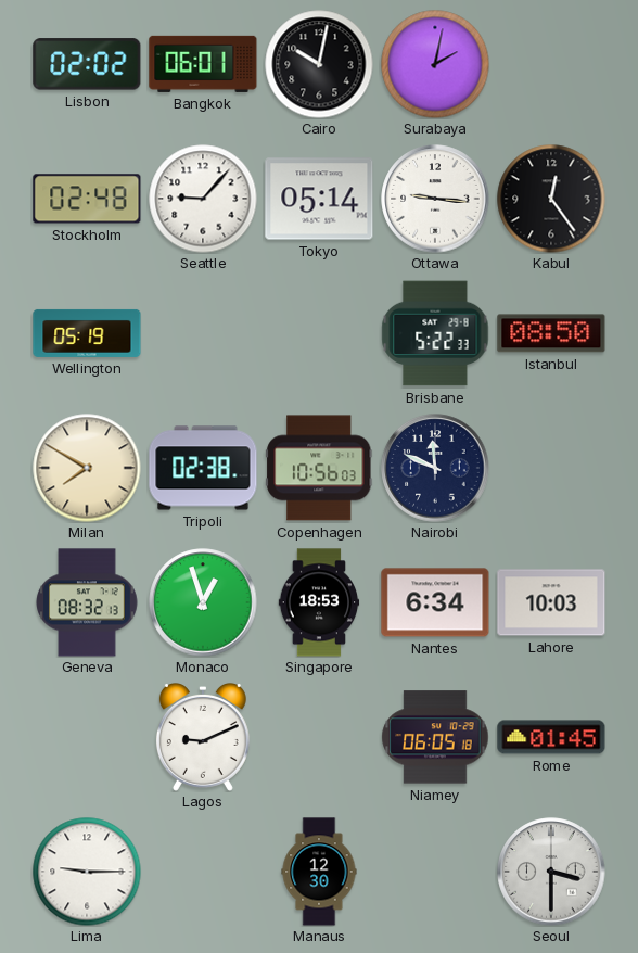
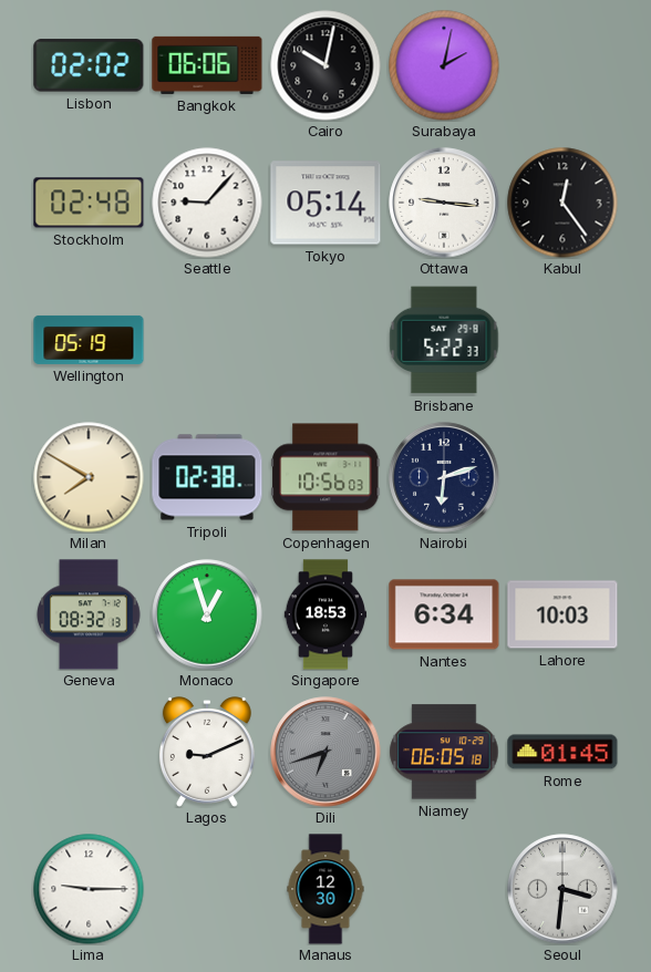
Bangkok: 06:01 -> 06:06 (207, 65)
Istanbul: 08:50 -> none (551, 333)
Nairobi: 11:49 -> 6:12 (444, 477)
Dili: none -> 6:42 (325, 752)
Seoul: 3:30 -> 3:31 (562, 889)
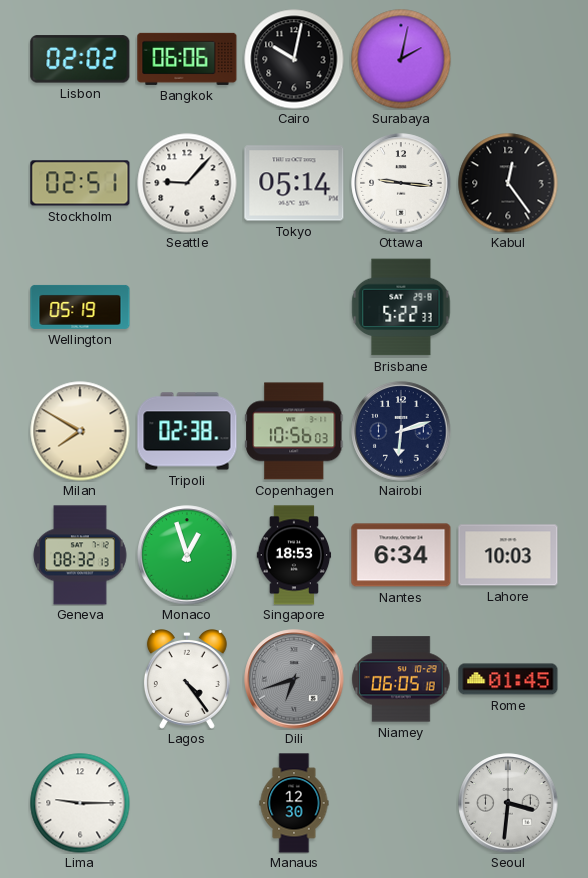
Stockholm: 02:48 -> 02:51 (80, 183)
Lagos: 9:11 -> 4:24 (187, 680)
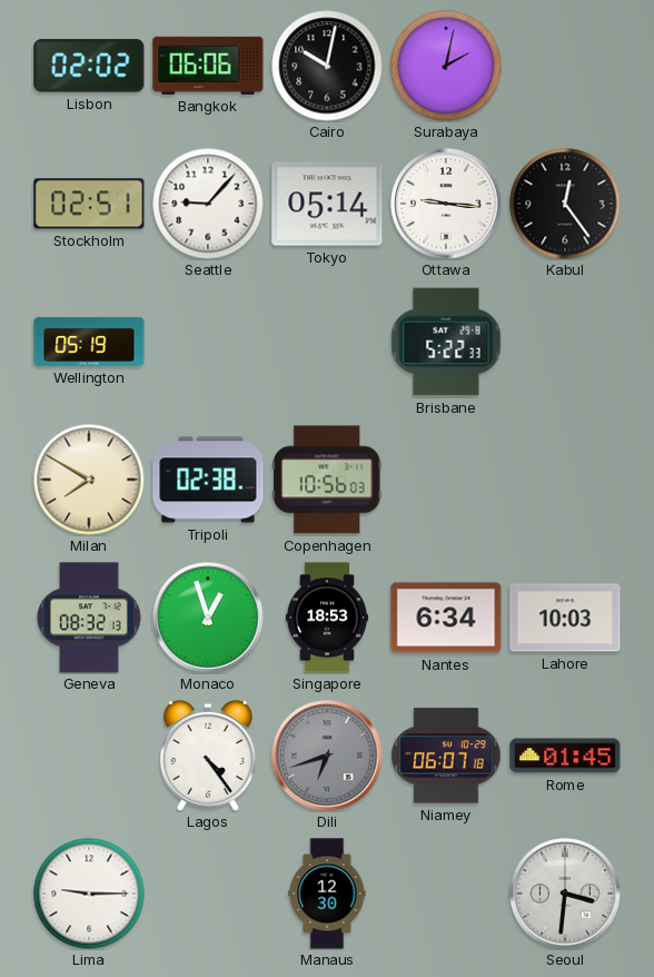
Nairobi: 6:12 -> none (401, 431)
Niamey: 06:05 -> 06:07 (446, 756)
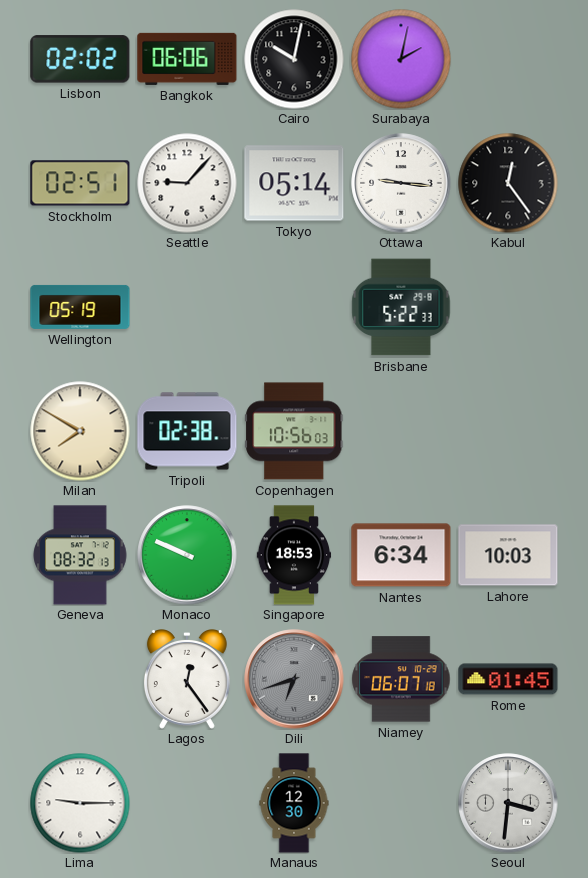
Monaco: 12:57 -> 9:49 (187, 555)
Lagos: 4:24 -> 12:24 (187, 680)
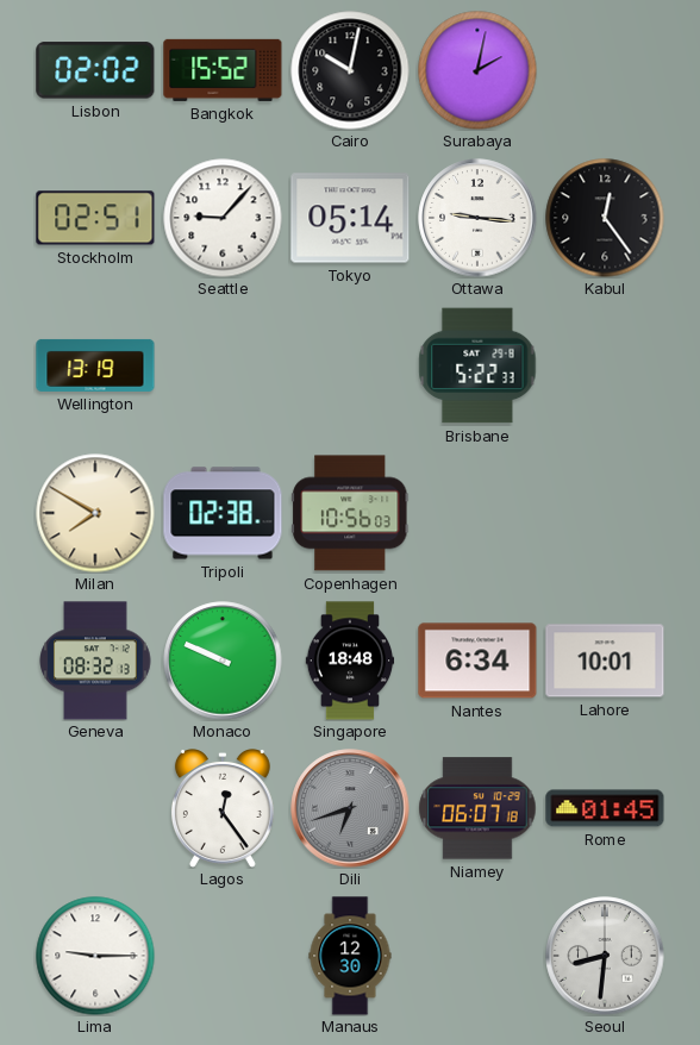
Bangkok: 06:06 -> 15:52 (223, 70)
Wellington: 05:19 -> 13:19 (95, 365)
Singapore: 18:53 -> 18:48 (350, 661)
Lahore: 10:03 -> 10:01 (605, 661)
Seoul: 3:31 -> 8:31 (605, 956)
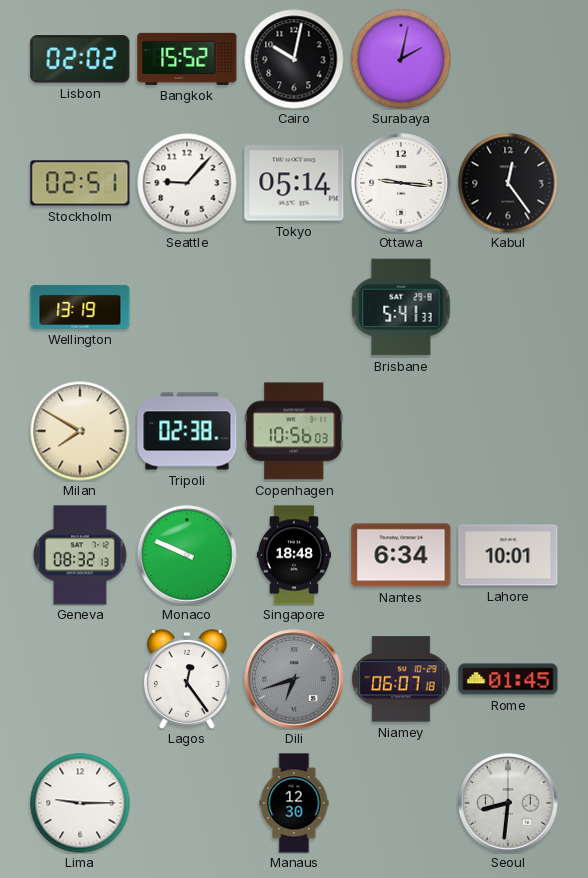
Brisbane: 5:22 -> 5:41 (401, 307)
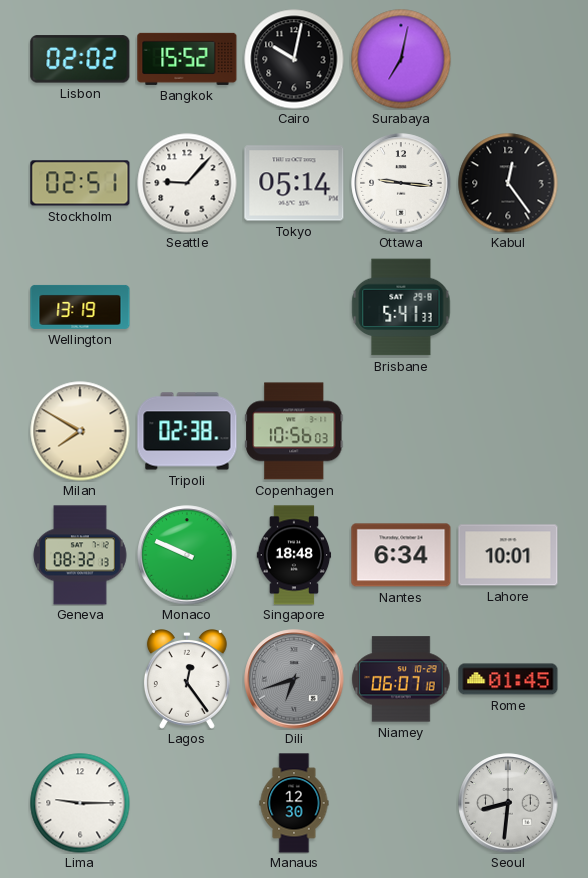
Surabaya: 2:02 -> 7:02 (401, 59)
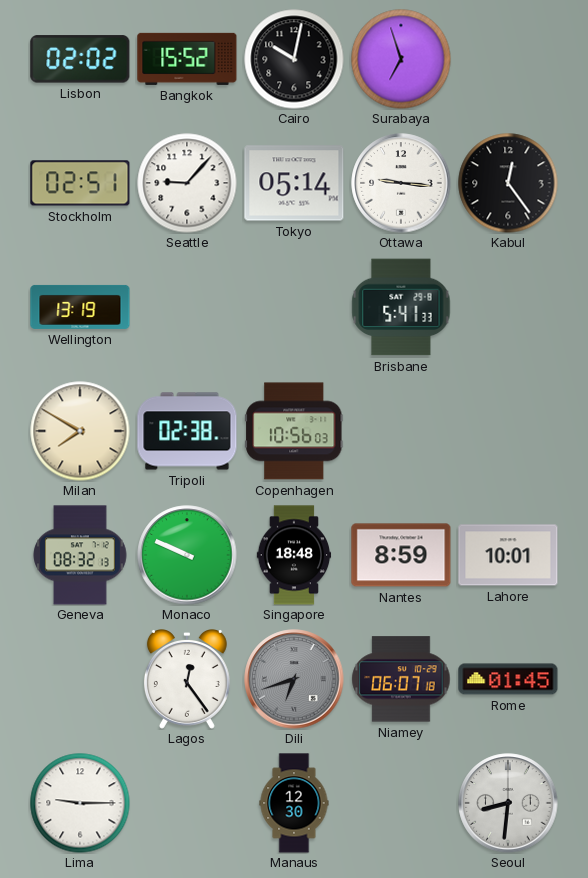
Surabaya: 7:02 -> 6:57 (401, 59)
Nantes: 6:34 -> 8:59 (401, 555)
